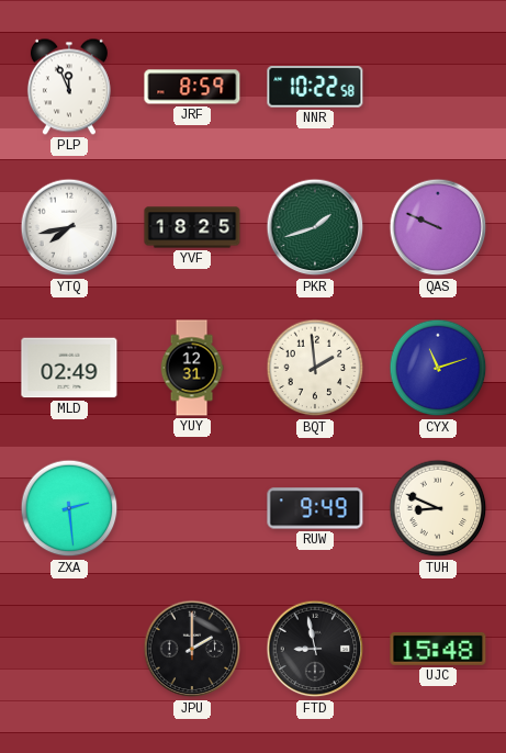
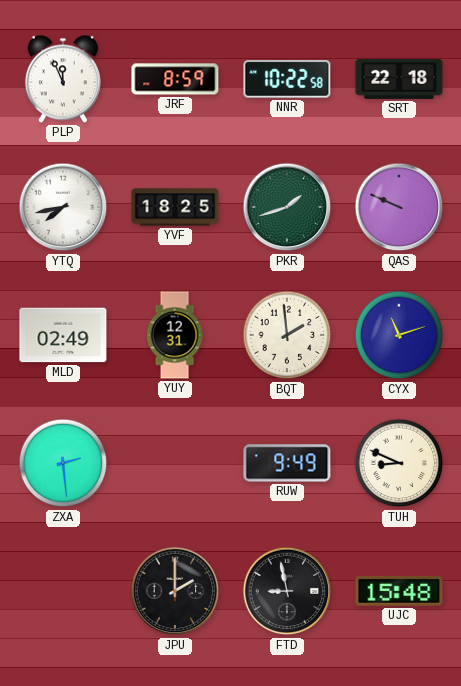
SRT: none -> 22:18 (399, 79)
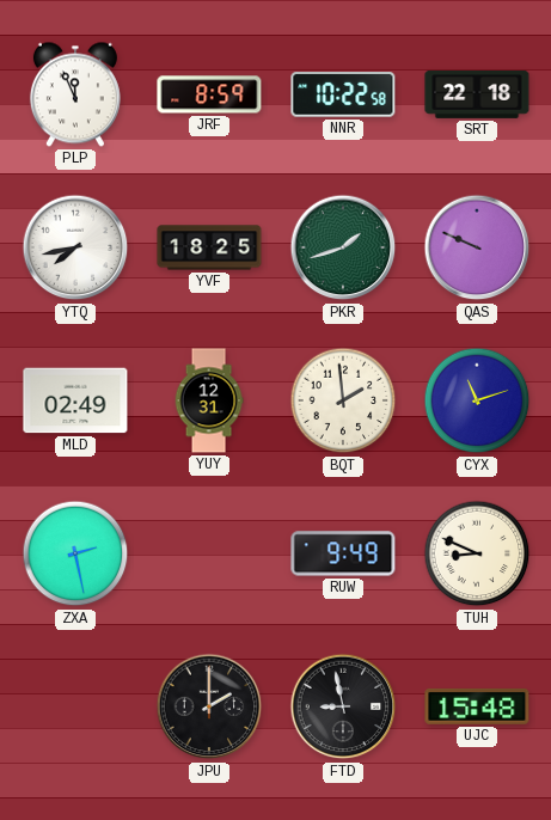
ZXA: 2:29 -> 2:28 (75, 553)
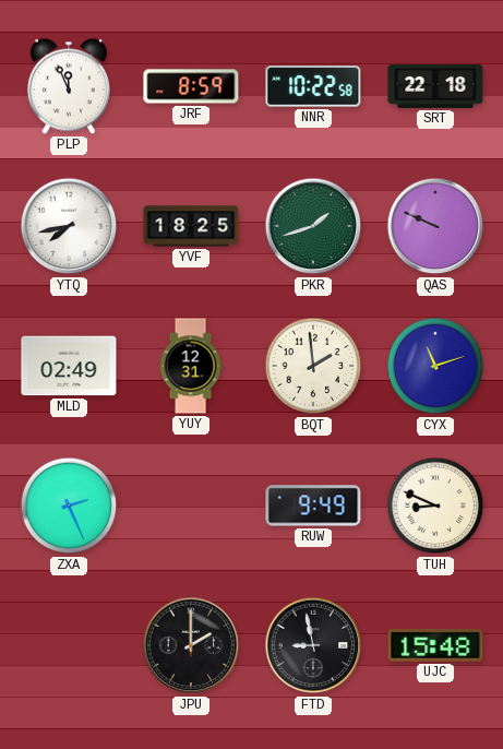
ZXA: 2:28 -> 2:26 (69, 506)
